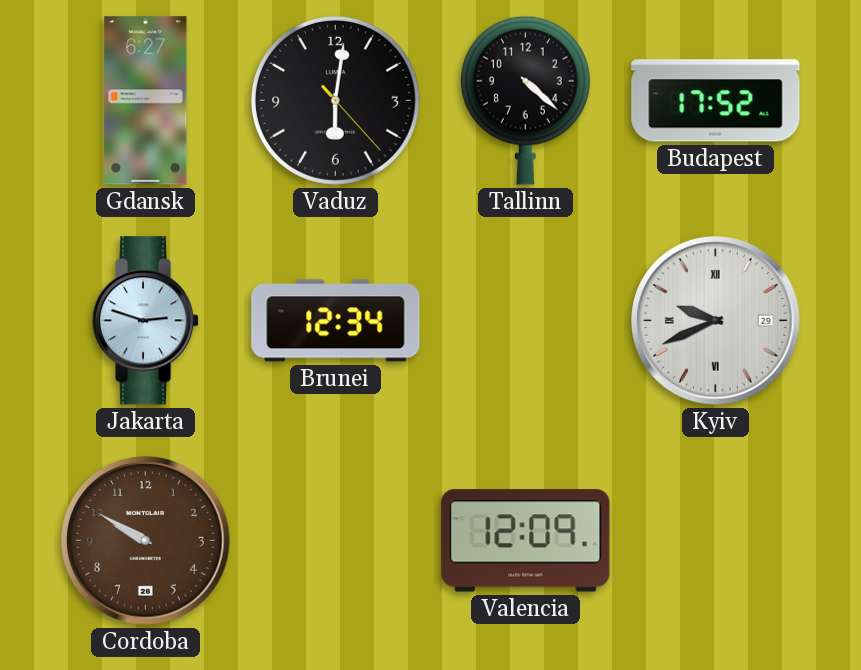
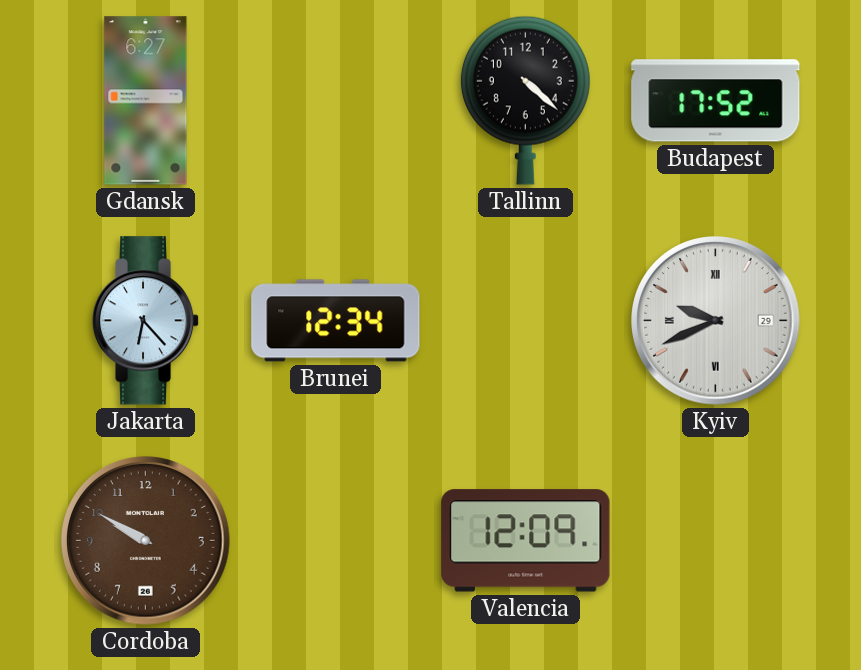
Vaduz: 6:01 -> none (335, 100)
Jakarta: 2:48 -> 6:23 (146, 321)
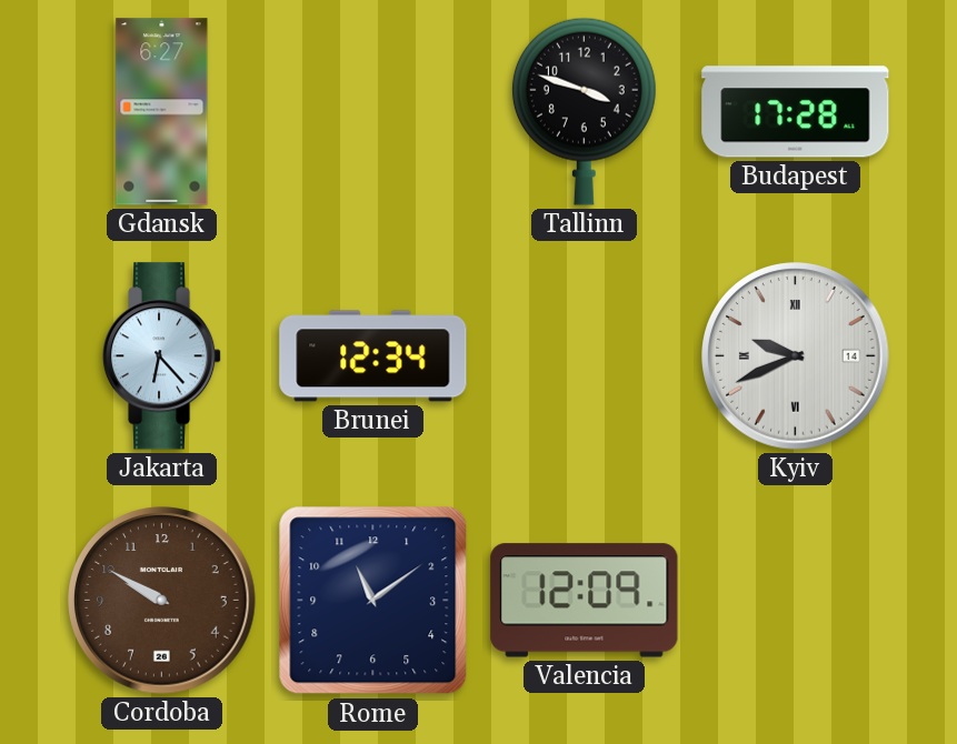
Tallinn: 4:22 -> 3:48 (584, 111)
Budapest: 17:52 -> 17:28 (796, 112)
Kyiv date: 29 -> 14 (796, 356)
Rome: none -> 11:09 (373, 601)
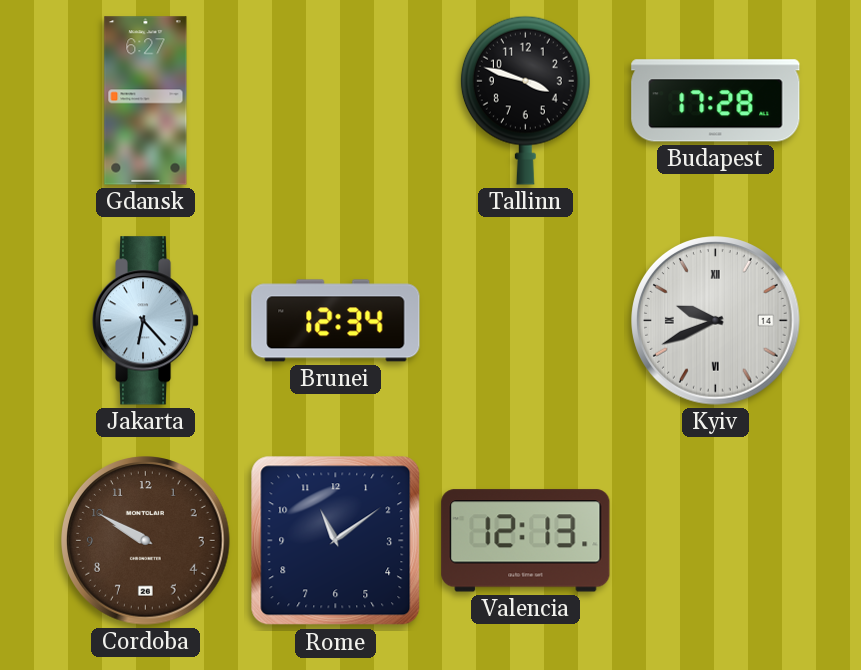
Valencia: 12:09 -> 12:13 (526, 541)
